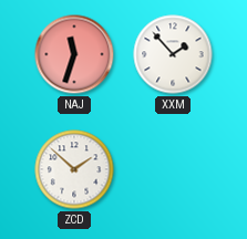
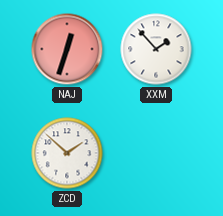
NAJ: 11:33 -> 12:33 (67, 49)
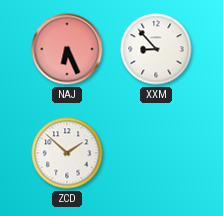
NAJ: 12:33 -> 6:26 (67, 49)
XXM: 1:53 -> 8:53 (156, 49)
